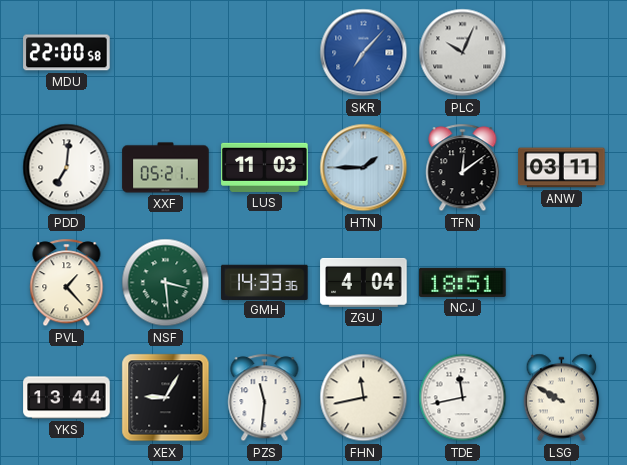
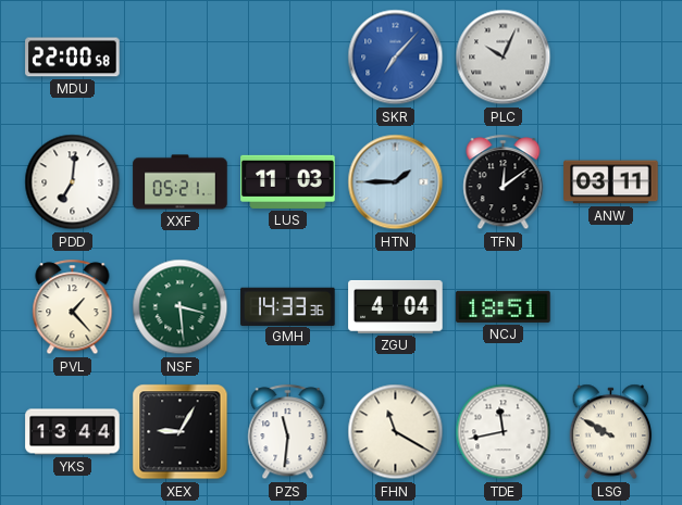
FHN: 11:43 -> 11:20 (396, 432)
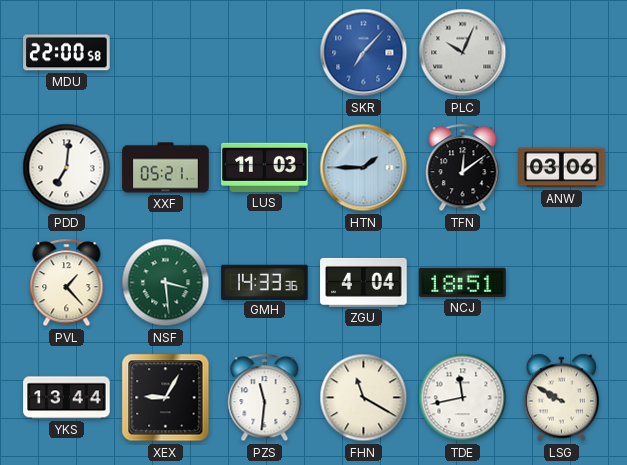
ANW: 03:11 -> 03:06 (562, 168)
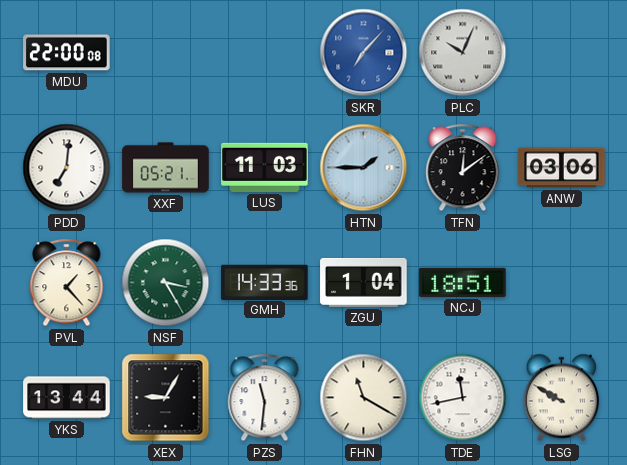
MDU: 22:00:58 -> 22:00:08 (67, 53)
NSF: 3:29 -> 3:25 (166, 283)
ZGU: 4:04 -> 1:04 (364, 282)
